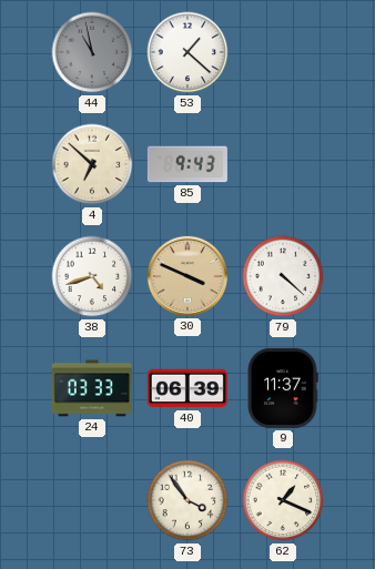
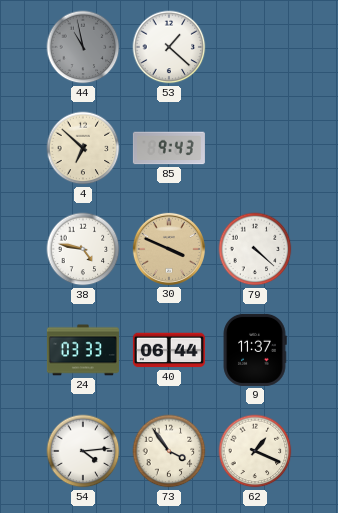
38: 4:42 -> 4:47 (83, 249)
40: 06:39 -> 06:44 (169, 350)
54: none -> 4:14 (83, 451)
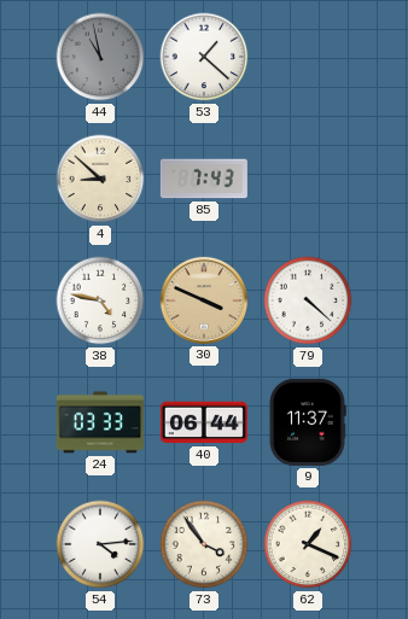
4: 6:52 -> 8:52 (100, 179)
85: 9:43 -> 7:43 (204, 179)
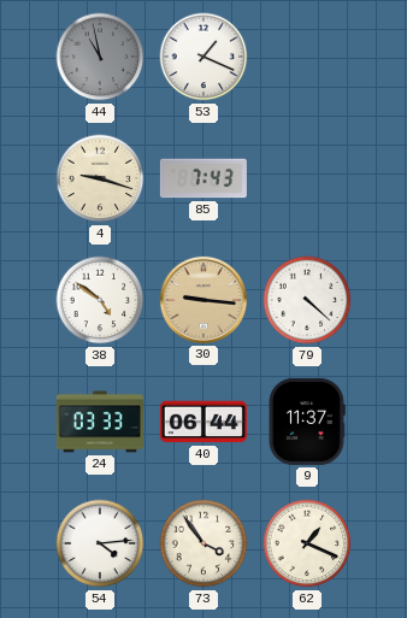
53: 1:22 -> 1:19 (203, 57)
4: 8:52 -> 9:18 (100, 178)
38: 4:47 -> 4:51 (100, 300)
30: 3:49 -> 9:16 (203, 300)
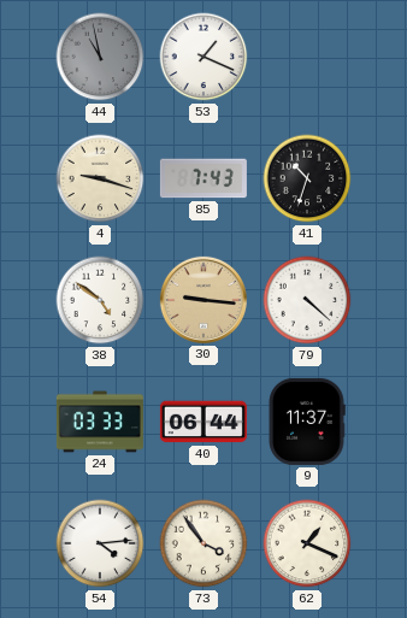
41: none -> 10:33 (307, 178)
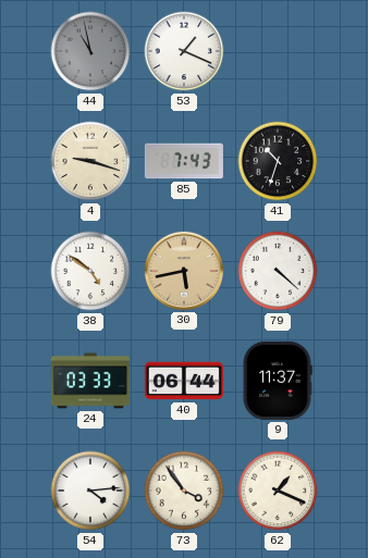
30: 9:16 -> 5:43 (184, 271)
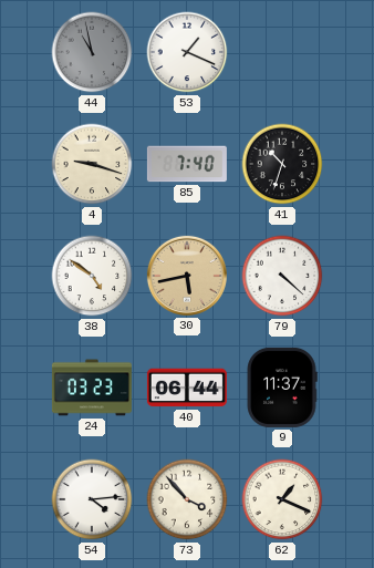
85: 7:43 -> 7:40 (187, 164)
24: 03:33 -> 03:23 (92, 388)
73: 3:54 -> 3:53 (187, 499)
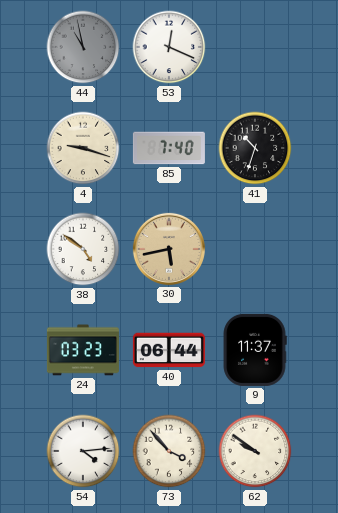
53: 1:19 -> 12:19 (169, 47)
79: 4:22 -> none (282, 276)
62: 1:19 -> 9:51 (255, 451)
